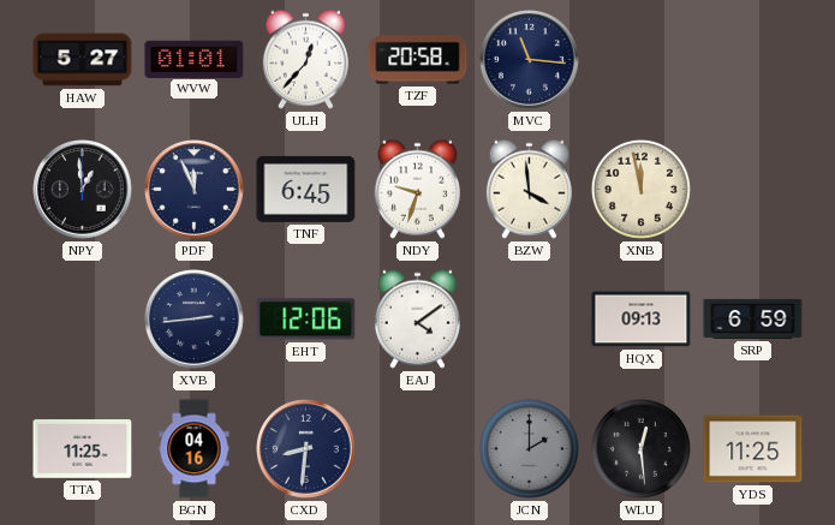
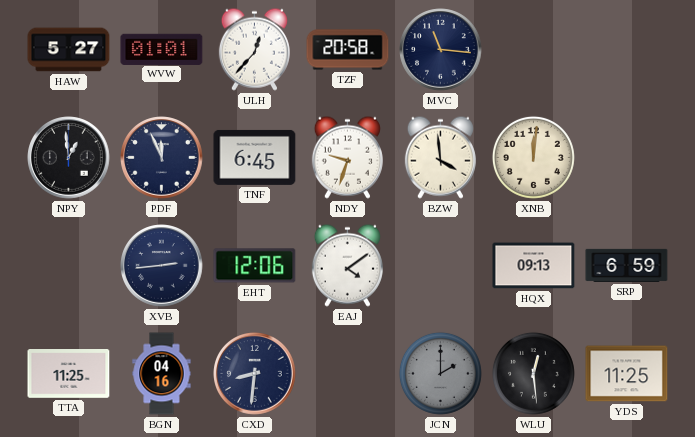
XNB: 11:58 -> 12:01 (533, 157)
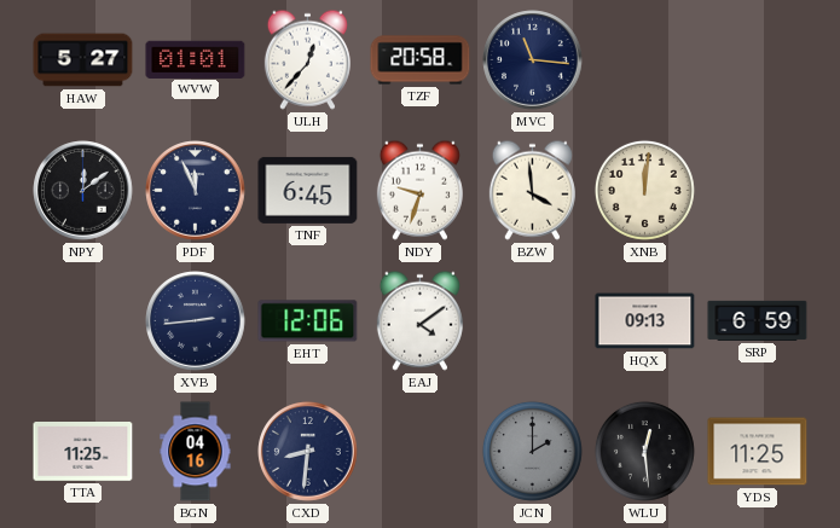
NPY: 12:59 -> 12:09 (83, 191)
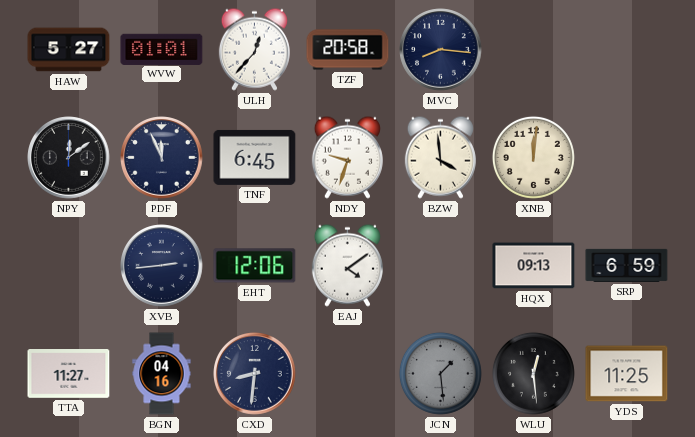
MVC: 11:16 -> 8:16 (441, 50)
TTA: 11:25 -> 11:27 (69, 374)
JCN: 2:00 -> 1:29 (440, 373)
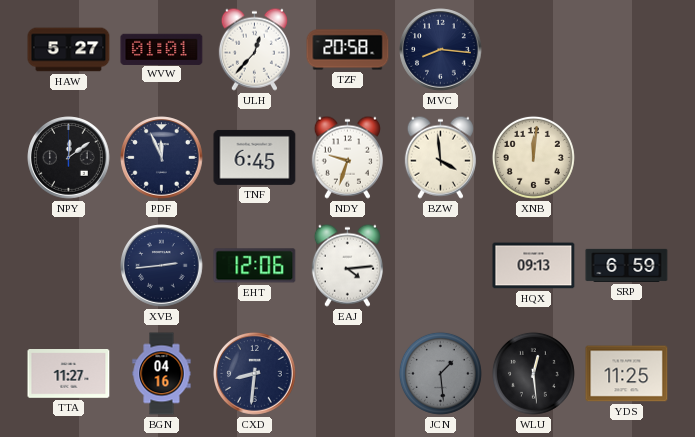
EAJ: 4:09 -> 4:14 (347, 265)
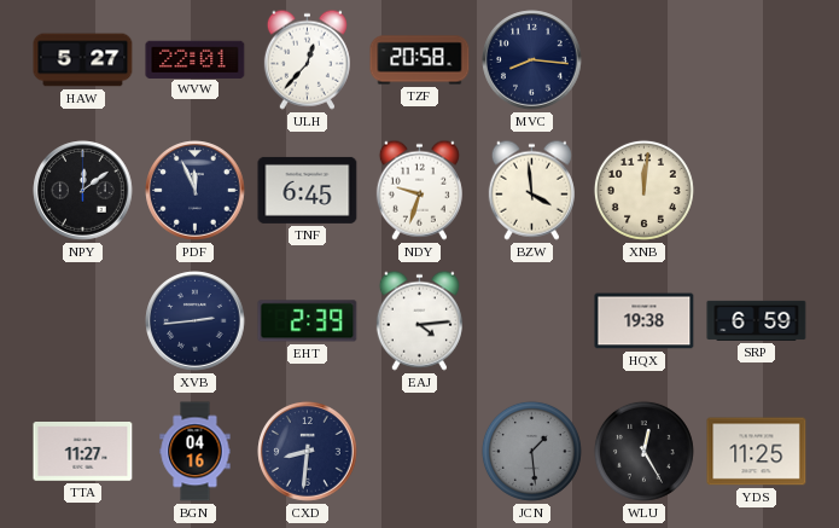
WVW: 01:01 -> 22:01 (196, 59)
EHT: 12:06 -> 2:39 (308, 321)
HQX: 09:13 -> 19:38 (645, 321)
WLU: 12:29 -> 12:25 (643, 451)
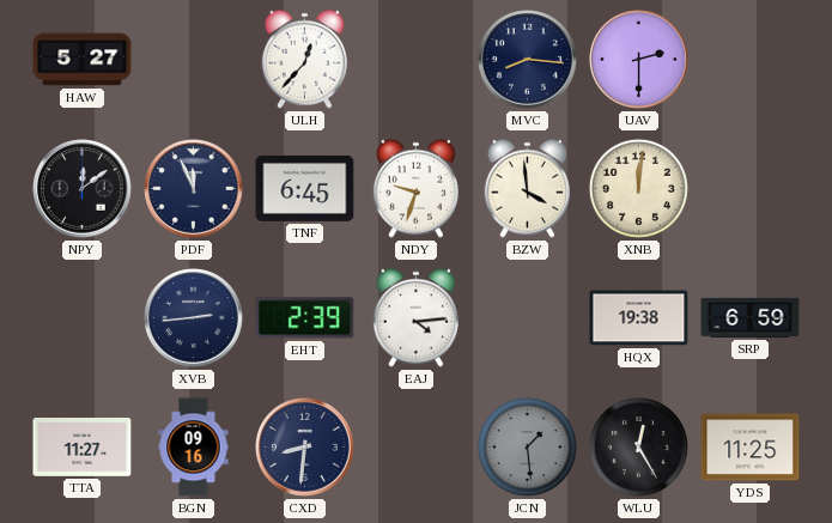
WVW: 22:01 -> none (196, 59)
TZF: 20:58 -> none (420, 60)
UAV: none -> 2:30 (639, 60)
BGN: 04:16 -> 09:16 (194, 448)
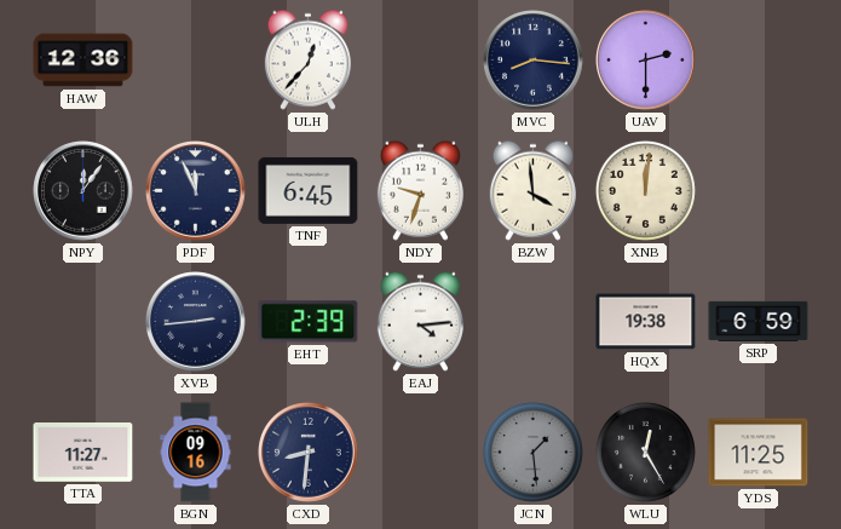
HAW: 5:27 -> 12:36 (83, 61)
NPY: 12:09 -> 12:06 (83, 191)
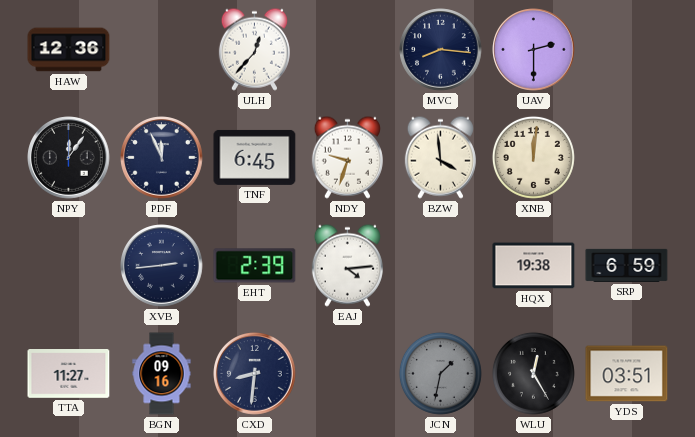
JCN: 1:29 -> 1:32 (440, 373)
YDS: 11:25 -> 03:51 (627, 374)
